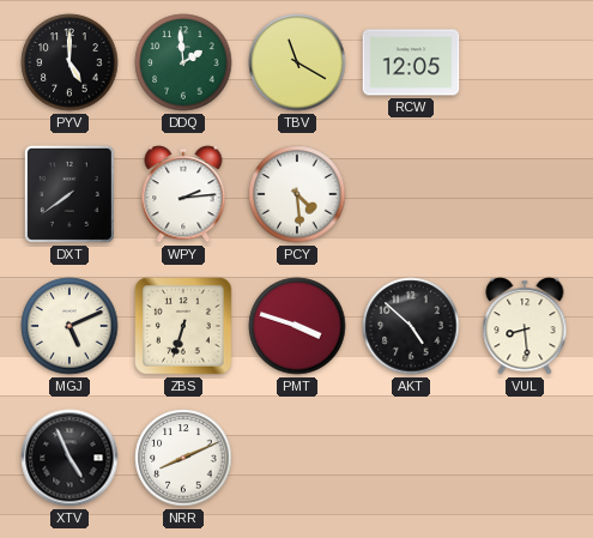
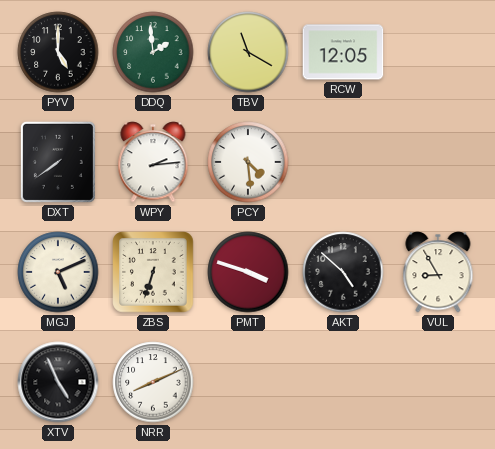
VUL: 8:29 -> 8:55 (438, 272)
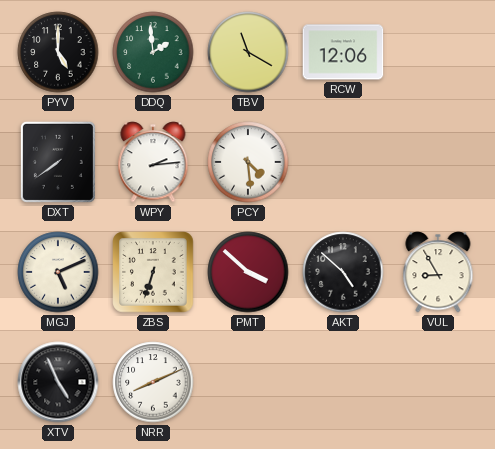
RCW: 12:05 -> 12:06 (343, 52)
PMT: 3:48 -> 3:52 (248, 272)
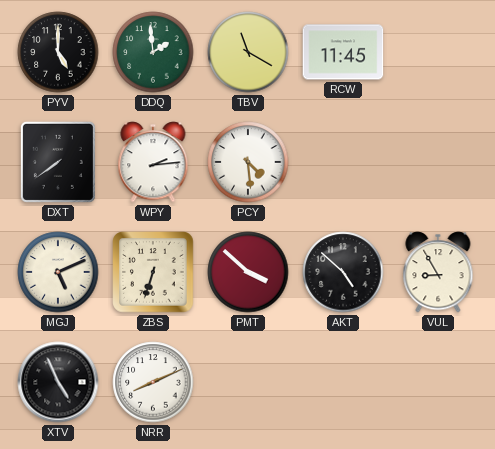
RCW: 12:06 -> 11:45 (343, 52)
